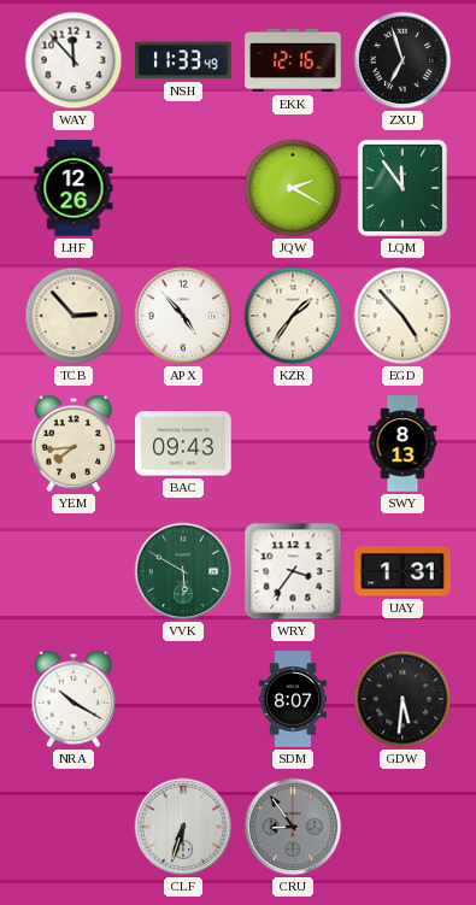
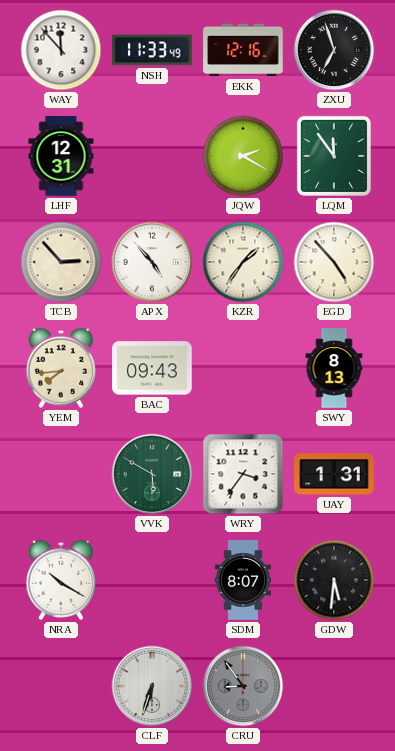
LHF: 12:26 -> 12:31 (61, 156)
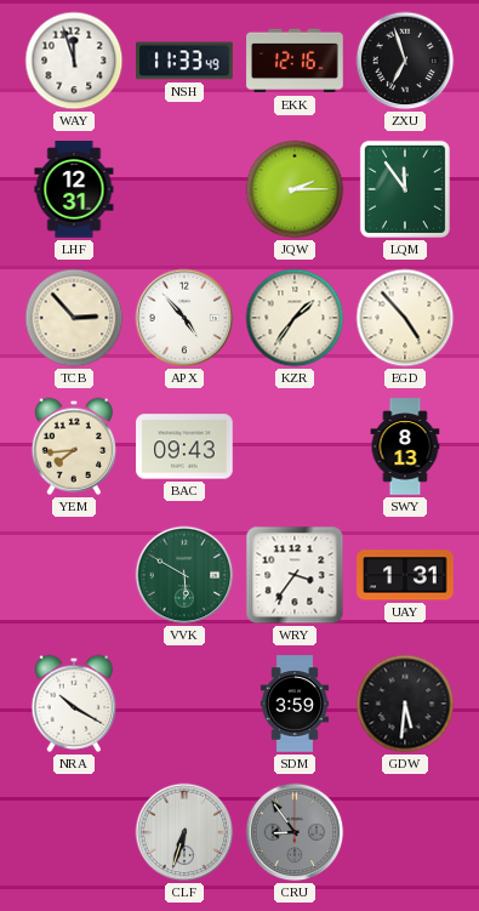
WAY: 11:53 -> 11:57 (74, 61)
JQW: 2:20 -> 2:15 (295, 189)
SDM: 8:07 -> 3:59 (295, 704)
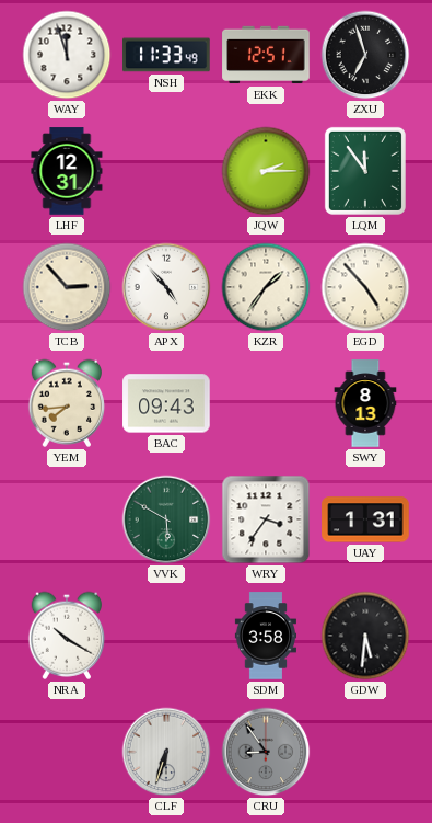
EKK: 12:16 -> 12:51 (266, 55)
SDM: 3:59 -> 3:58 (266, 636)
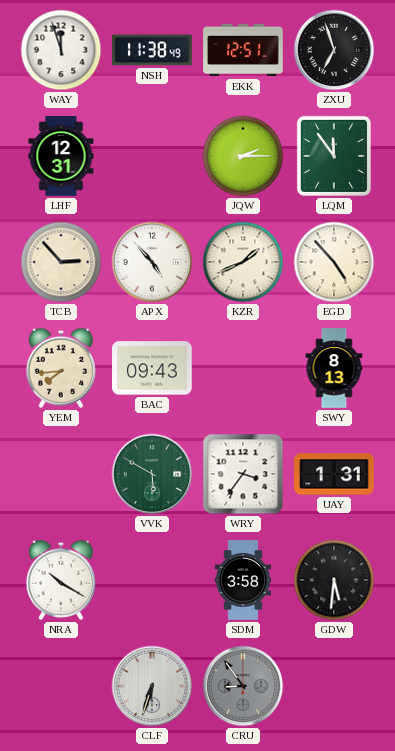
NSH: 11:33 -> 11:38 (152, 50)
KZR: 1:36 -> 1:41 (243, 262)
